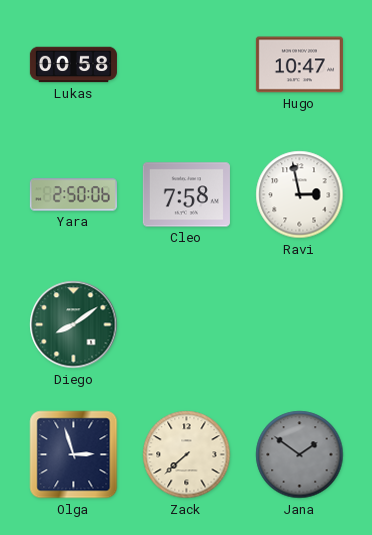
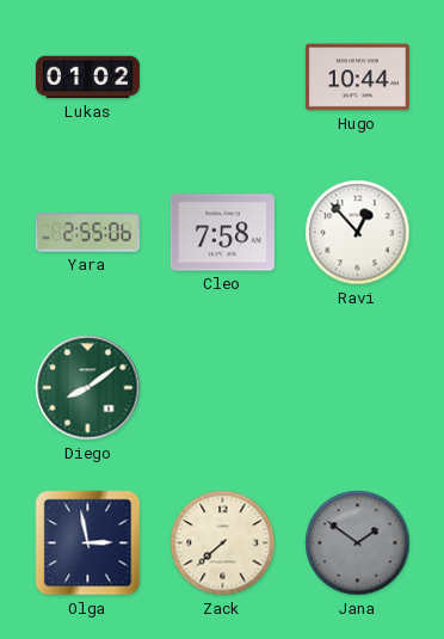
Lukas: 00:58 -> 01:02 (87, 78)
Hugo: 10:47 -> 10:44 (357, 78)
Yara: 2:50 -> 2:55 (87, 233)
Ravi: 2:58 -> 12:53 (358, 233)
Olga: 2:57 -> 2:58 (88, 543)
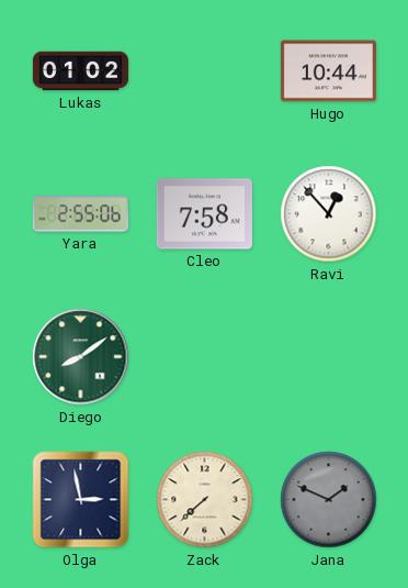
Jana: 1:51 -> 1:49 (329, 500)
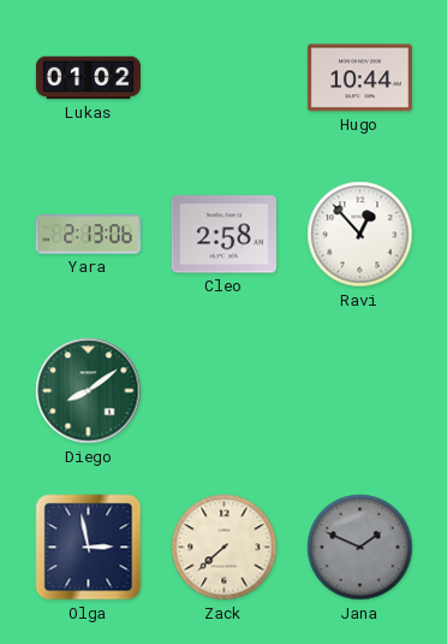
Yara: 2:55 -> 2:13 (88, 235)
Cleo: 7:58 -> 2:58 (223, 235)
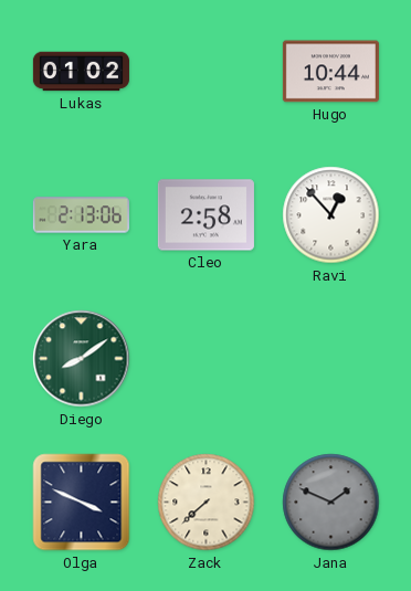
Olga: 2:58 -> 3:49 (82, 503)
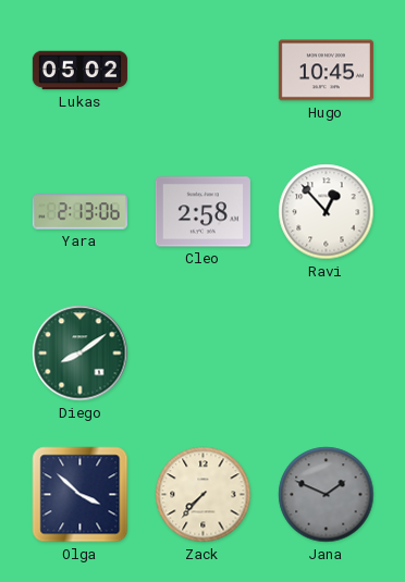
Lukas: 01:02 -> 05:02 (79, 71)
Hugo: 10:44 -> 10:45 (326, 71)
Olga: 3:49 -> 3:52 (81, 495)
Zack: 7:38 -> 7:37 (204, 495)
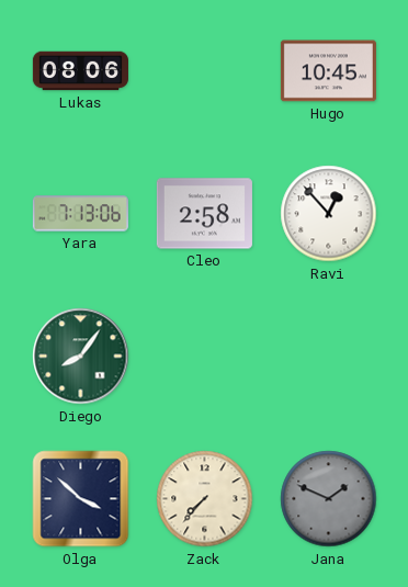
Lukas: 05:02 -> 08:06 (80, 71)
Yara: 2:13 -> 7:13 (80, 214)
Diego: 8:09 -> 8:06 (81, 357)
